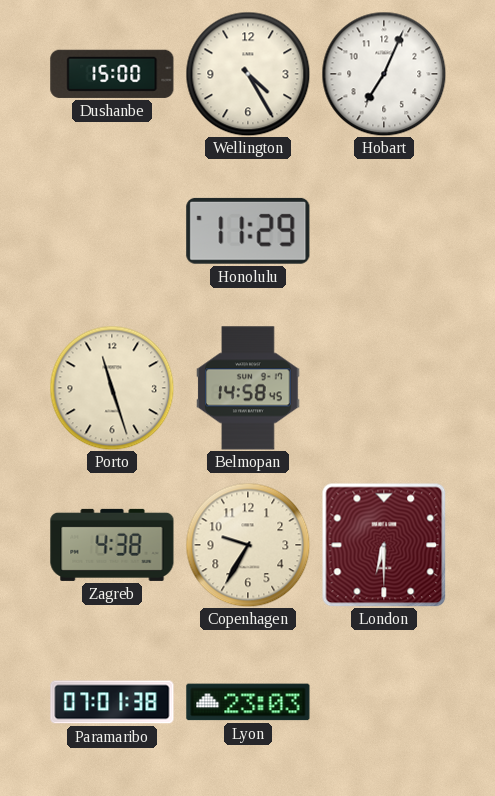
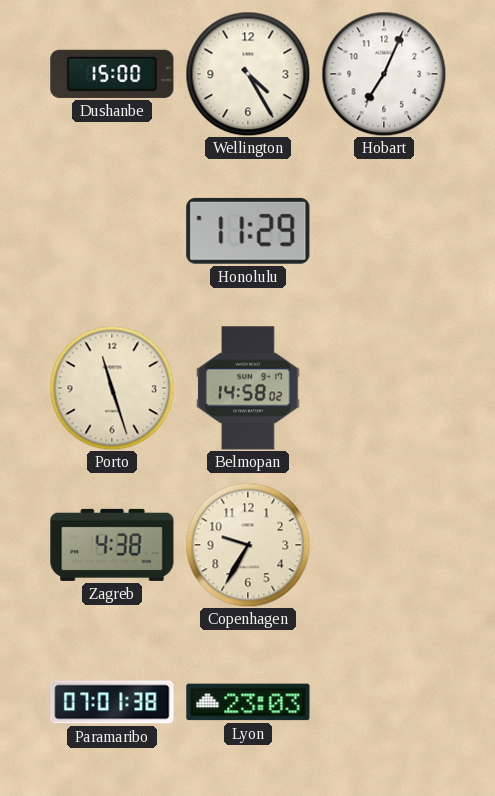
Belmopan: 14:58:45 -> 14:58:02 (248, 388)
London: 6:30 -> none (384, 545)
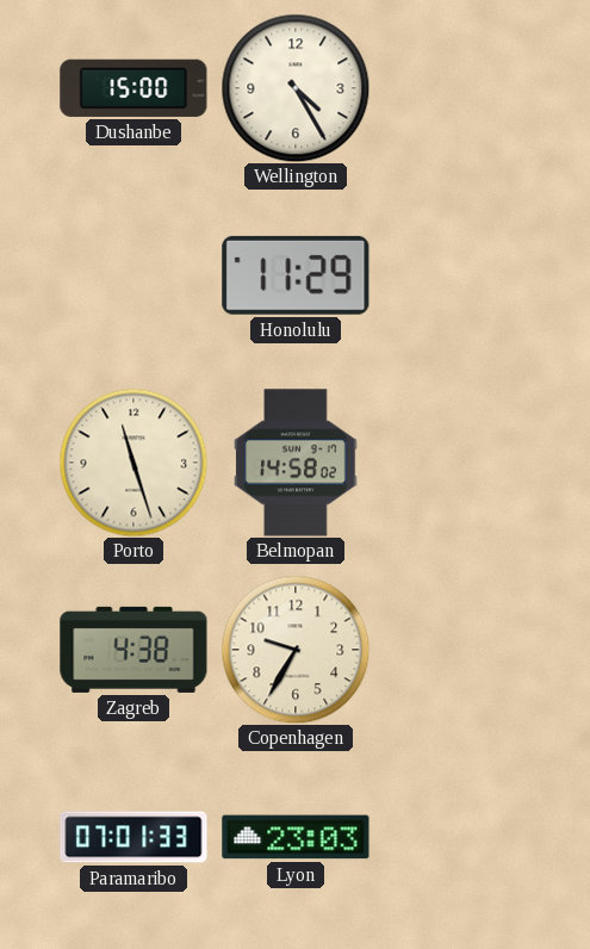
Hobart: 7:04 -> none (384, 74)
Paramaribo: 07:01:38 -> 07:01:33 (133, 837)
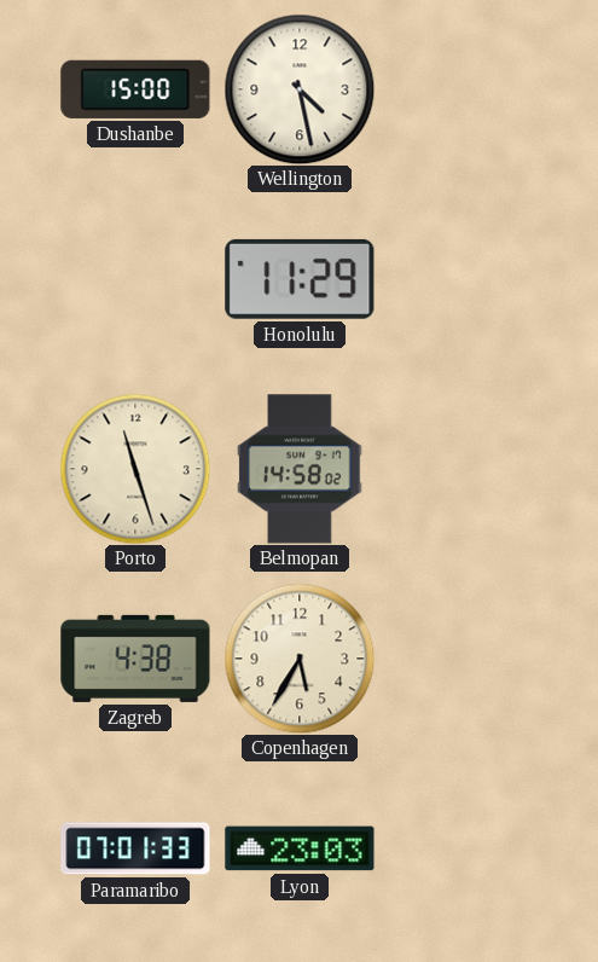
Wellington: 4:25 -> 4:28 (300, 89)
Copenhagen: 9:35 -> 5:35 (300, 659)
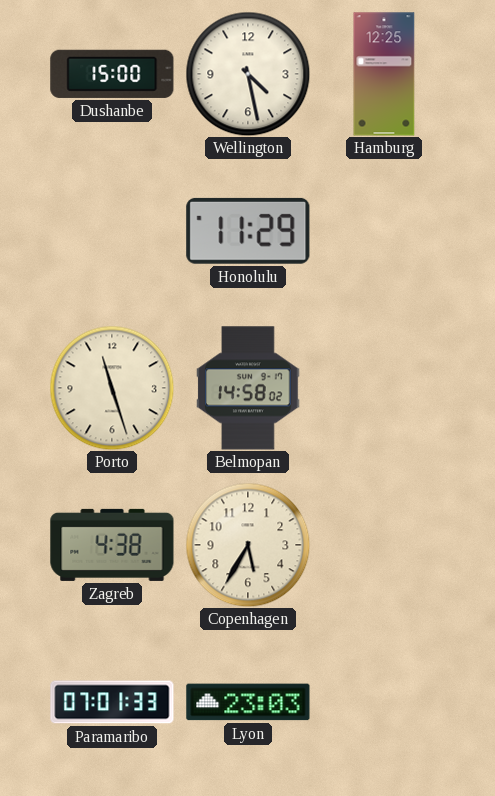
Hamburg: none -> 12:25 (384, 74)
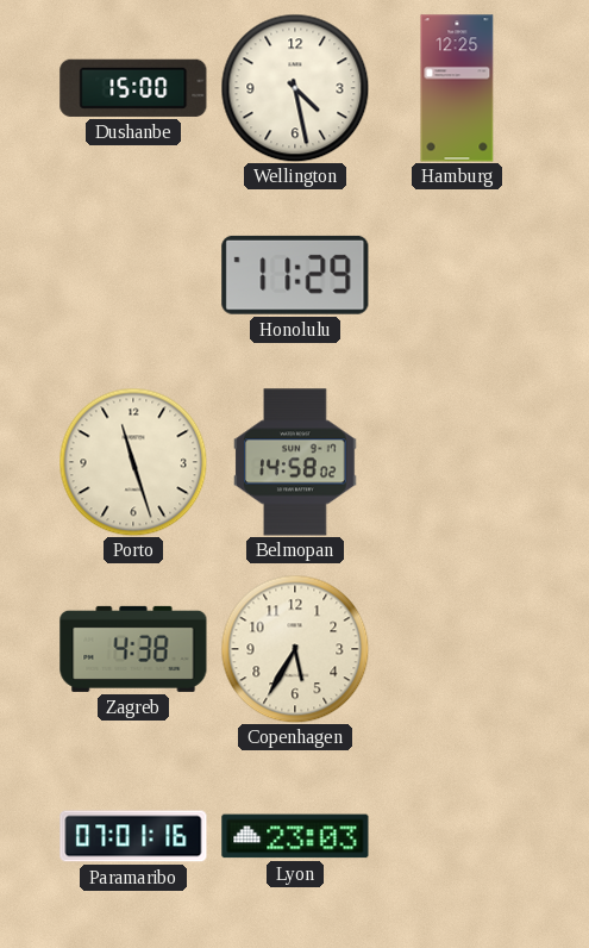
Paramaribo: 07:01:33 -> 07:01:16 (133, 836)
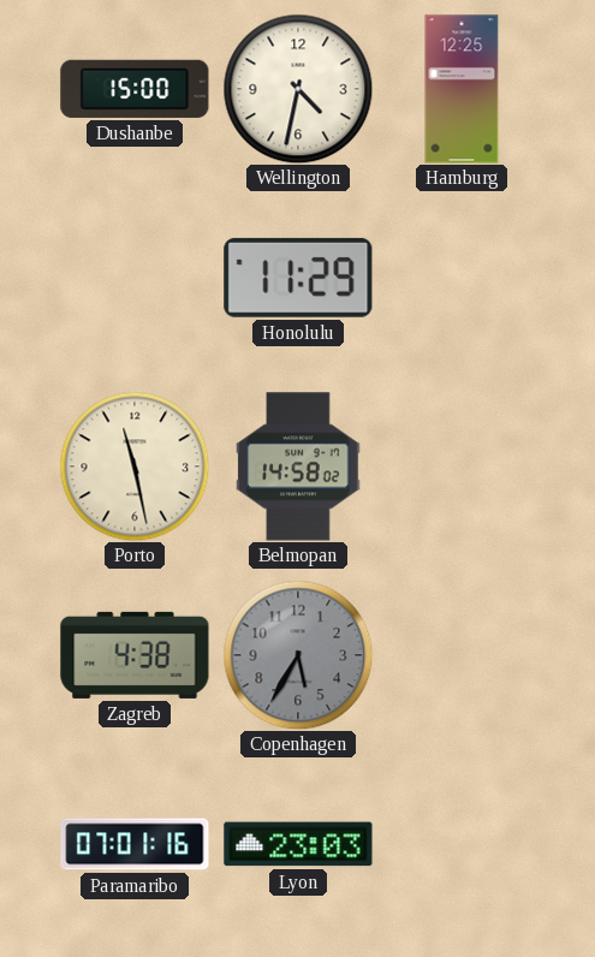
Wellington: 4:28 -> 4:32 (298, 89)
Porto: 11:27 -> 11:28 (135, 466)
Copenhagen dial: cream -> grey (298, 655)
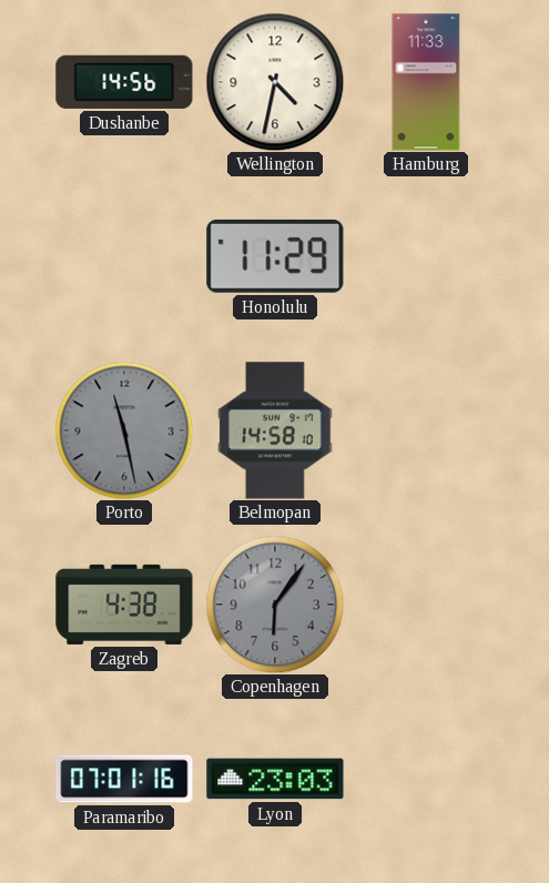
Dushanbe: 15:00 -> 14:56 (124, 82)
Hamburg: 12:25 -> 11:33 (426, 82)
Porto dial: cream -> grey (124, 430)
Belmopan: 14:58:02 -> 14:58:10 (275, 430)
Copenhagen: 5:35 -> 6:06 (275, 605)
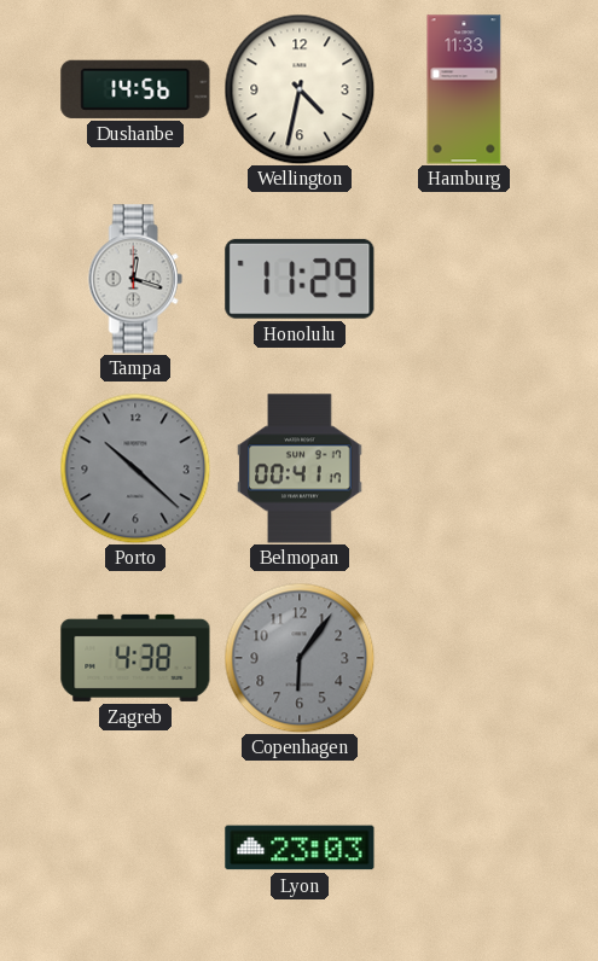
Tampa: none -> 12:18 (135, 279)
Porto: 11:28 -> 10:22 (135, 468)
Belmopan: 14:58 -> 00:41 (300, 468)
Paramaribo: 07:01 -> none (124, 779)
